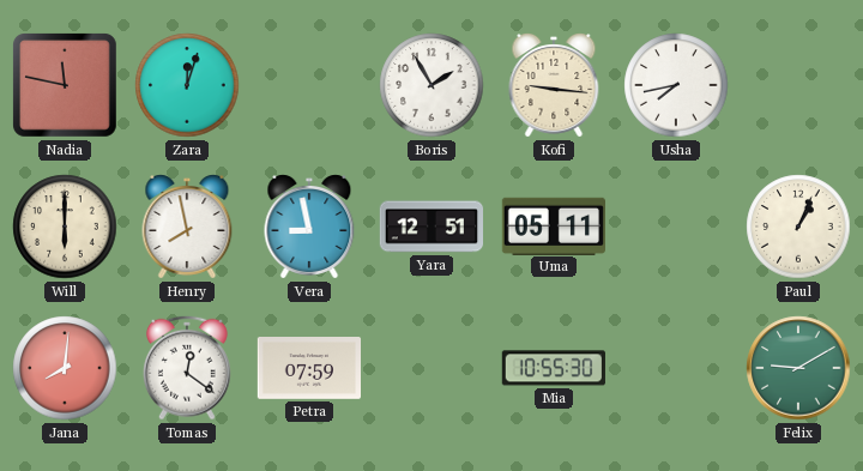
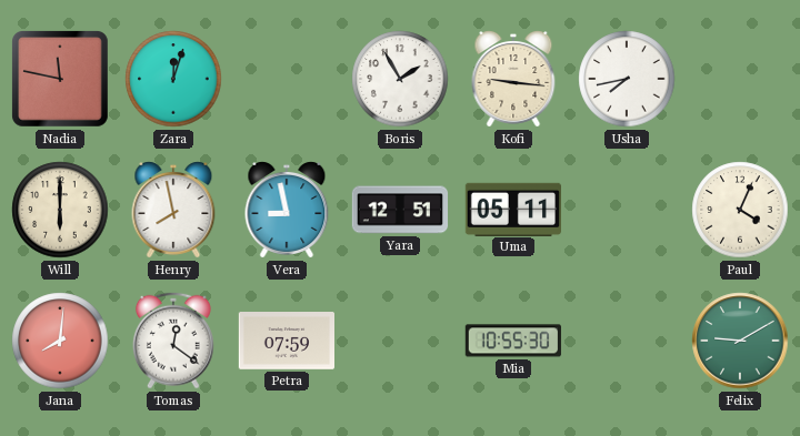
Paul: 1:04 -> 4:04 (740, 210)
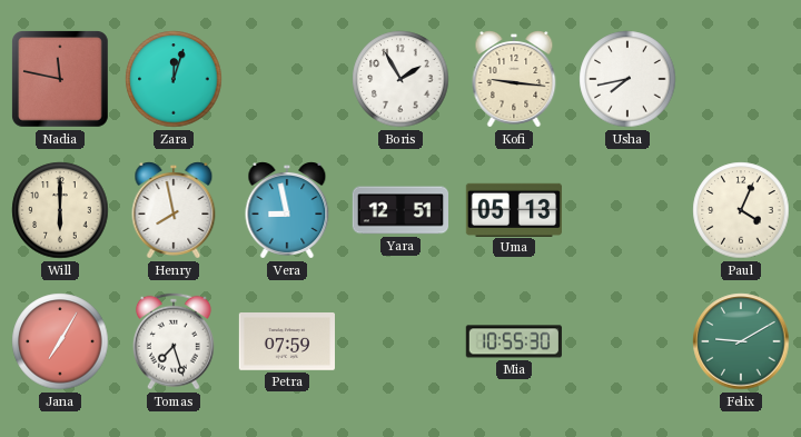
Uma: 05:11 -> 05:13 (513, 209)
Jana: 8:01 -> 7:05 (60, 341)
Tomas: 12:21 -> 7:27 (174, 341)
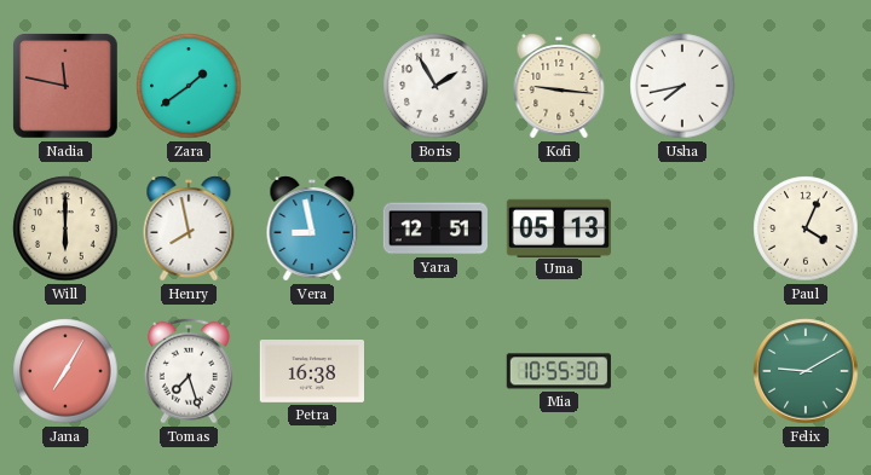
Zara: 12:03 -> 1:39 (189, 86)
Petra: 07:59 -> 16:38 (311, 372)
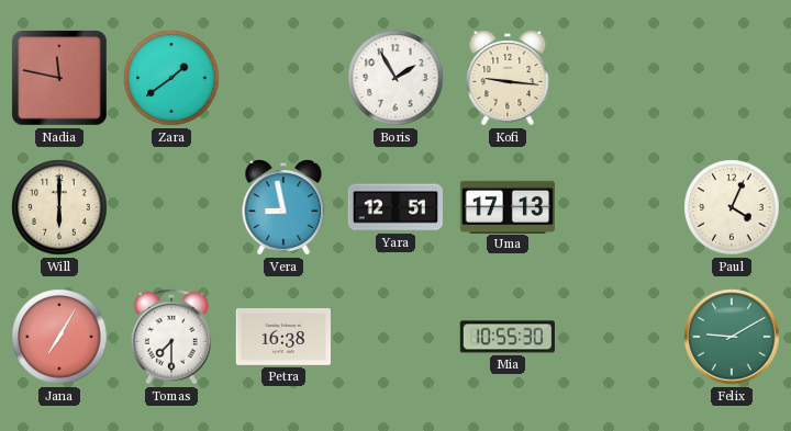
Usha: 7:43 -> none (682, 86)
Henry: 7:58 -> none (189, 228)
Uma: 05:13 -> 17:13 (506, 206)
Tomas: 7:27 -> 7:30 (171, 337)
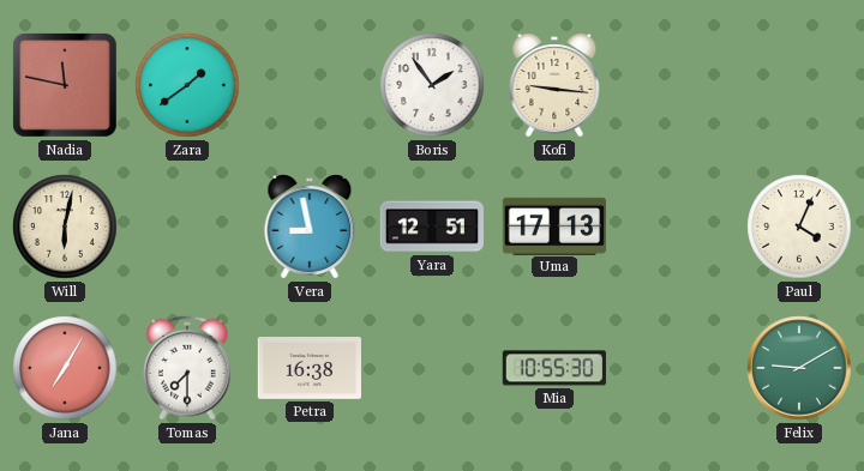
Boris: 1:55 -> 1:54 (432, 85)
Will: 6:00 -> 6:02 (65, 227)
